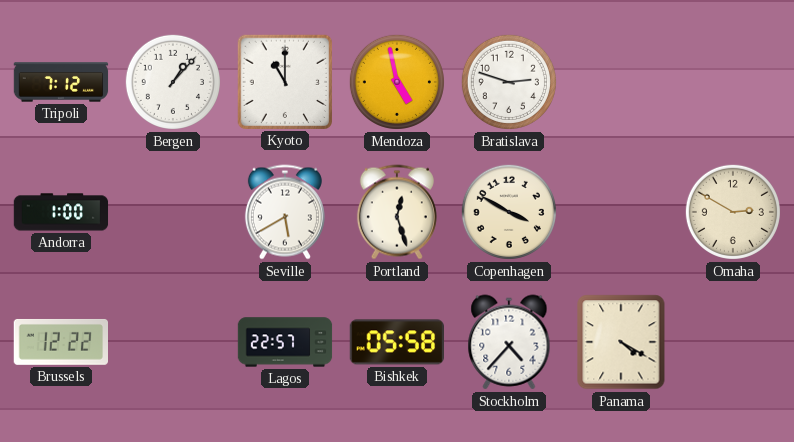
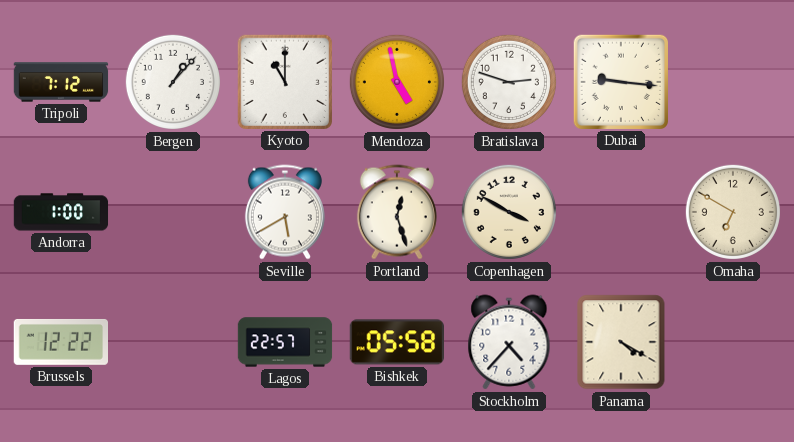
Dubai: none -> 9:16 (620, 81)
Omaha: 2:50 -> 6:50 (733, 212)
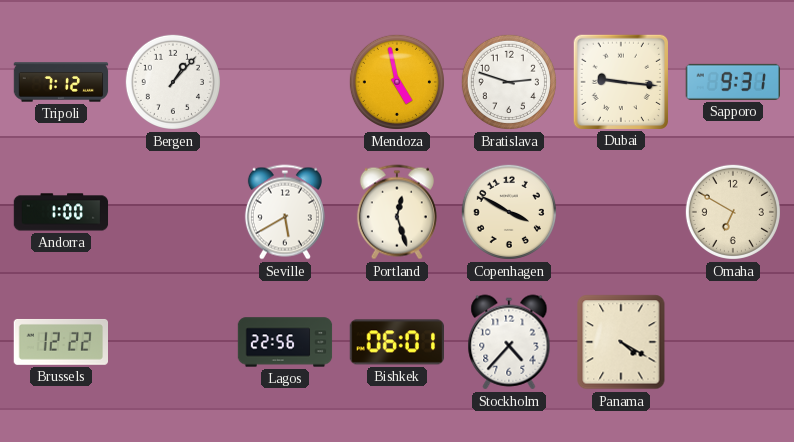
Kyoto: 11:00 -> none (284, 81)
Sapporo: none -> 9:31 (732, 82)
Lagos: 22:57 -> 22:56 (285, 342)
Bishkek: 05:58 -> 06:01 (396, 342)
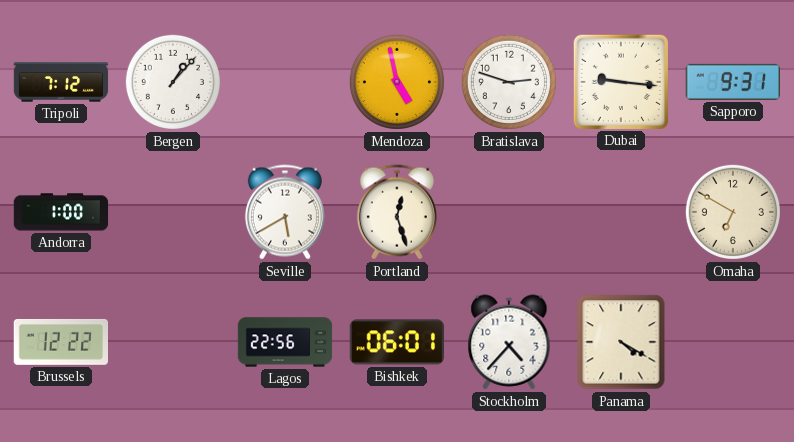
Copenhagen: 3:50 -> none (509, 212)
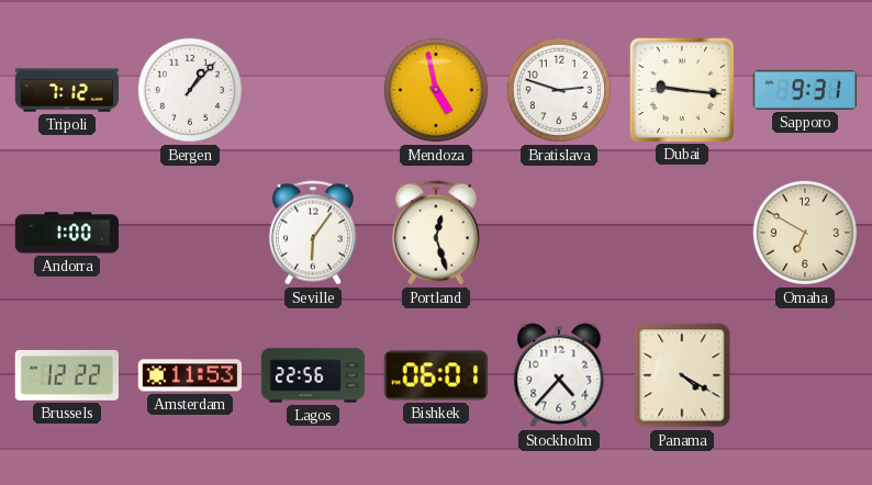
Seville: 5:40 -> 6:06 (313, 233)
Amsterdam: none -> 11:53 (190, 375)
